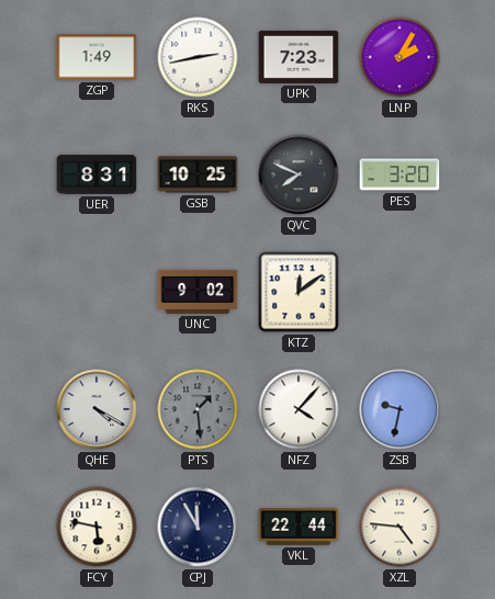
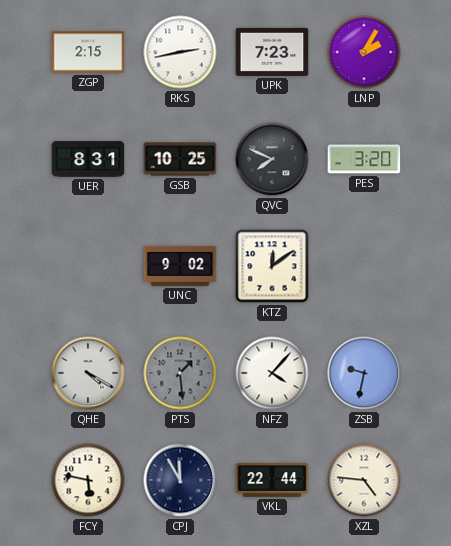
ZGP: 1:49 -> 2:15 (88, 52)
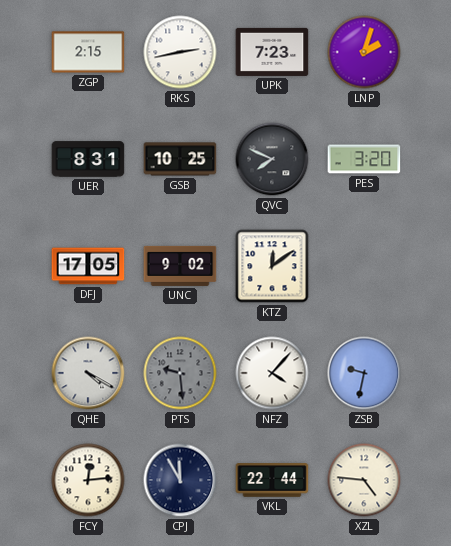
LNP: 2:05 -> 2:03 (364, 52)
DFJ: none -> 17:05 (88, 266)
PTS: 1:29 -> 9:29 (180, 373)
FCY: 5:47 -> 12:14 (88, 480)
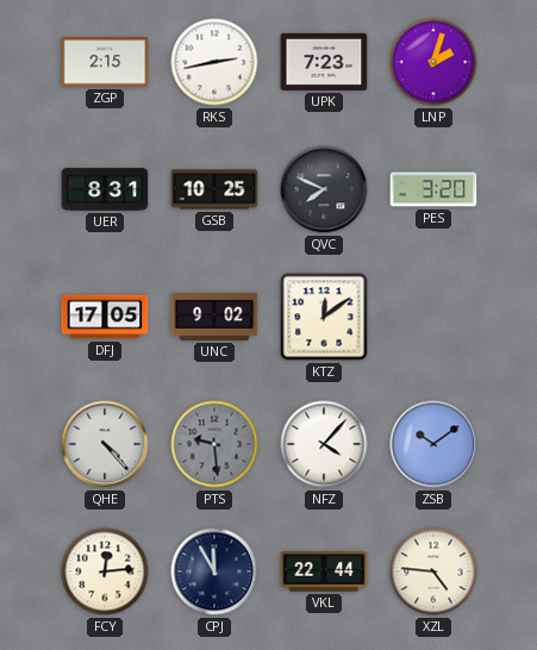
QHE: 4:20 -> 4:23 (105, 444)
ZSB: 9:32 -> 10:09 (433, 444)
